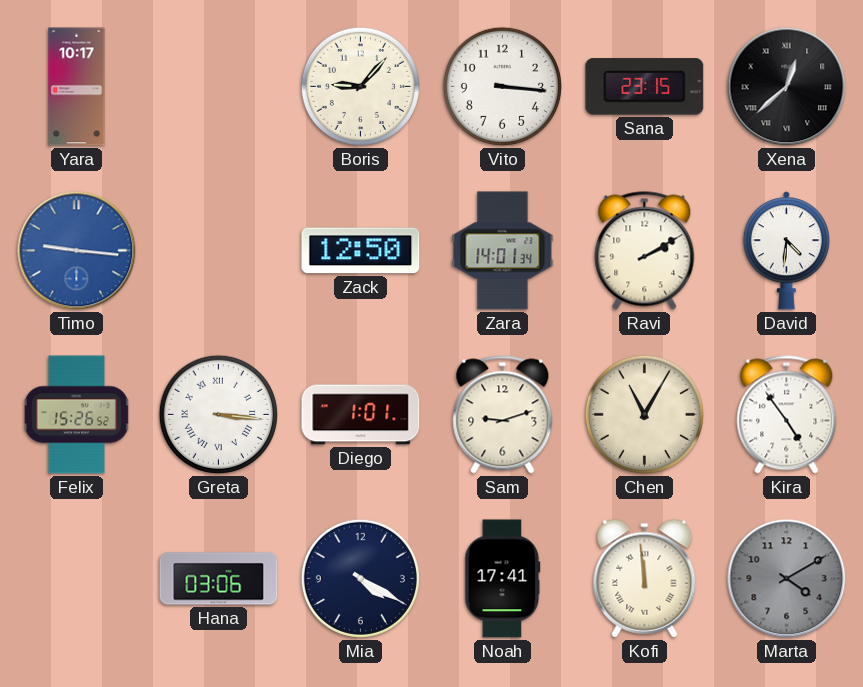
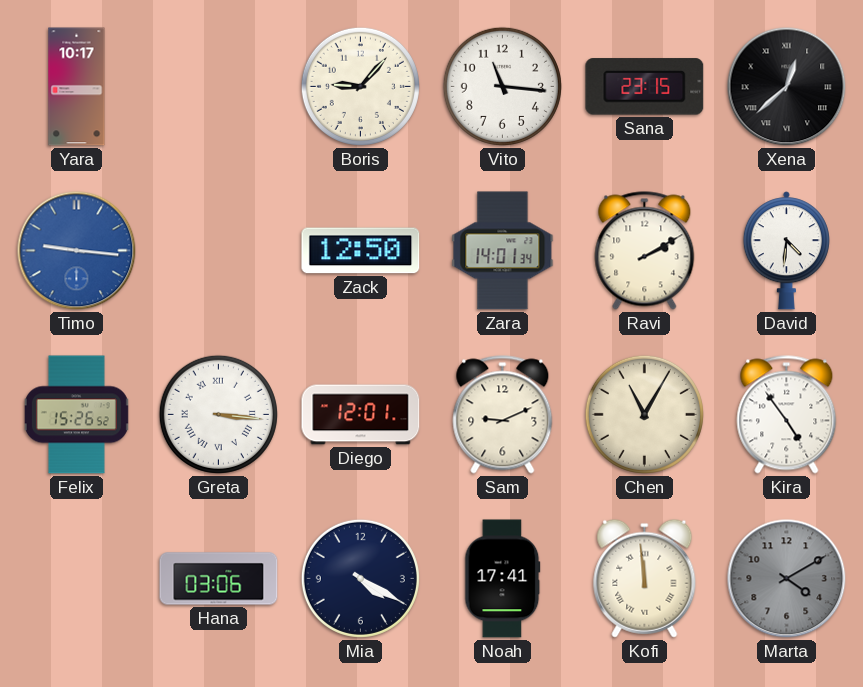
Vito: 3:16 -> 11:16 (502, 86)
Diego: 1:01 -> 12:01 (361, 415)
Sam: 9:12 -> 9:11 (503, 415)
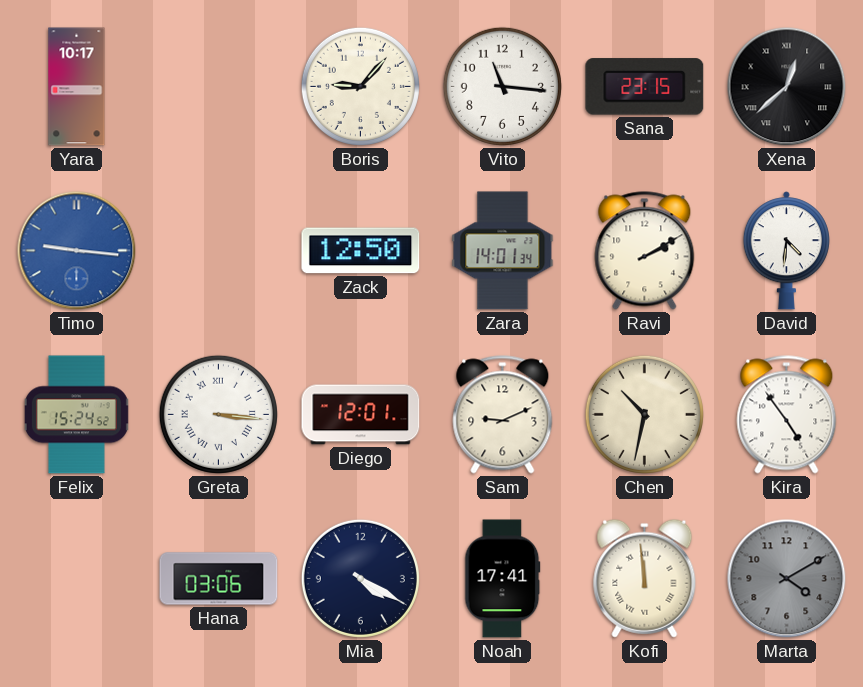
Felix: 15:26 -> 15:24 (76, 415)
Chen: 11:05 -> 10:32 (644, 414)
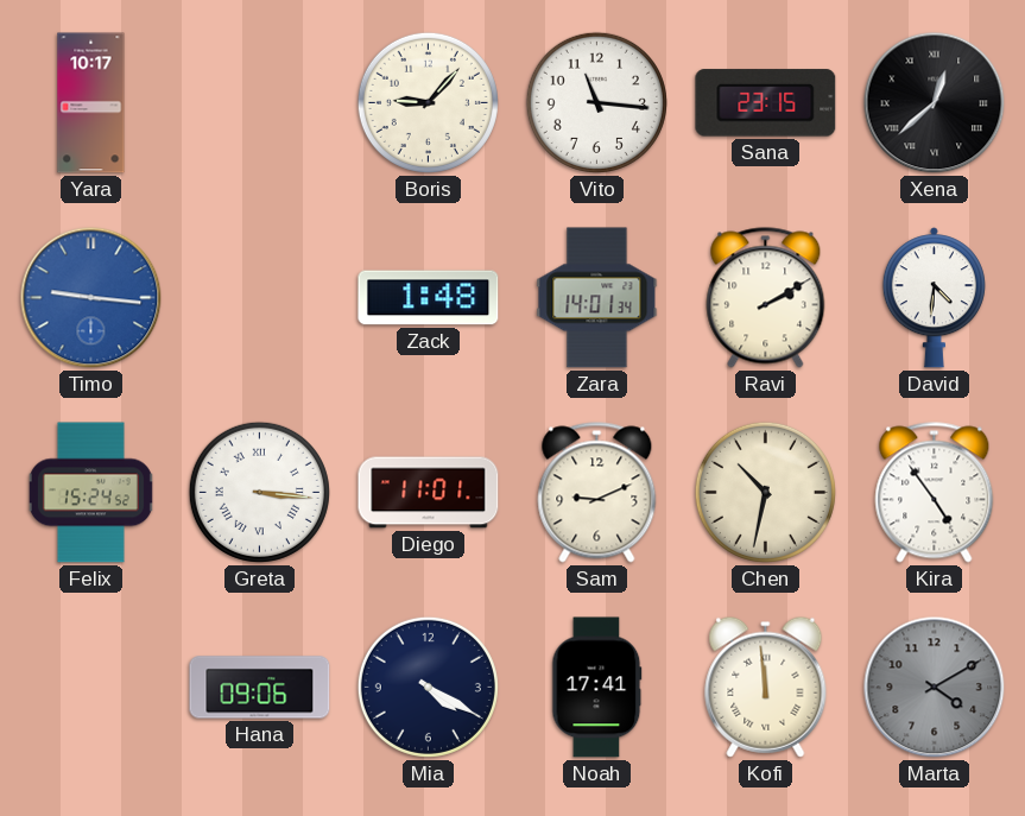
Zack: 12:50 -> 1:48 (429, 298)
Diego: 12:01 -> 11:01 (429, 493)
Hana: 03:06 -> 09:06 (260, 688)
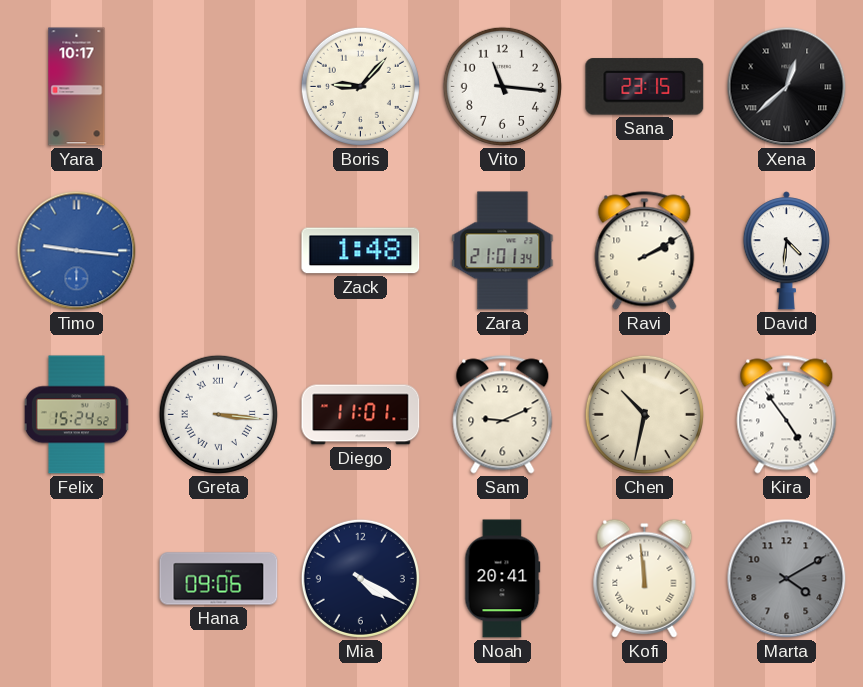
Zara: 14:01 -> 21:01 (503, 251)
Noah: 17:41 -> 20:41 (503, 579)
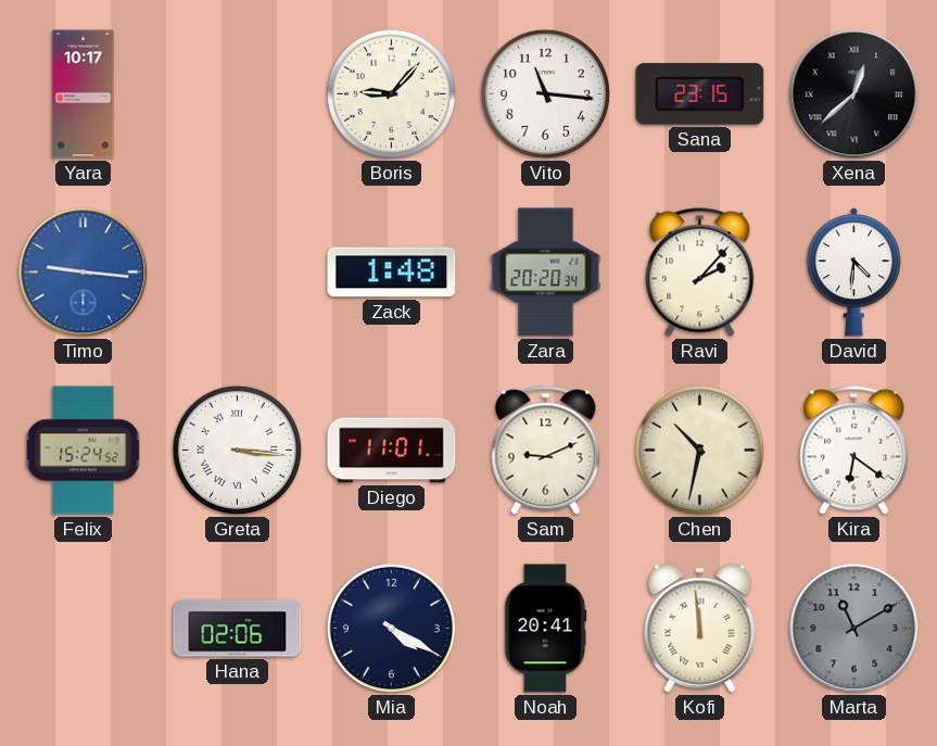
Zara: 21:01 -> 20:20 (546, 273)
Ravi: 2:10 -> 2:07 (700, 273)
Kira: 4:54 -> 6:21 (854, 451)
Hana: 09:06 -> 02:06 (238, 629)
Marta: 4:10 -> 11:10 (854, 629)
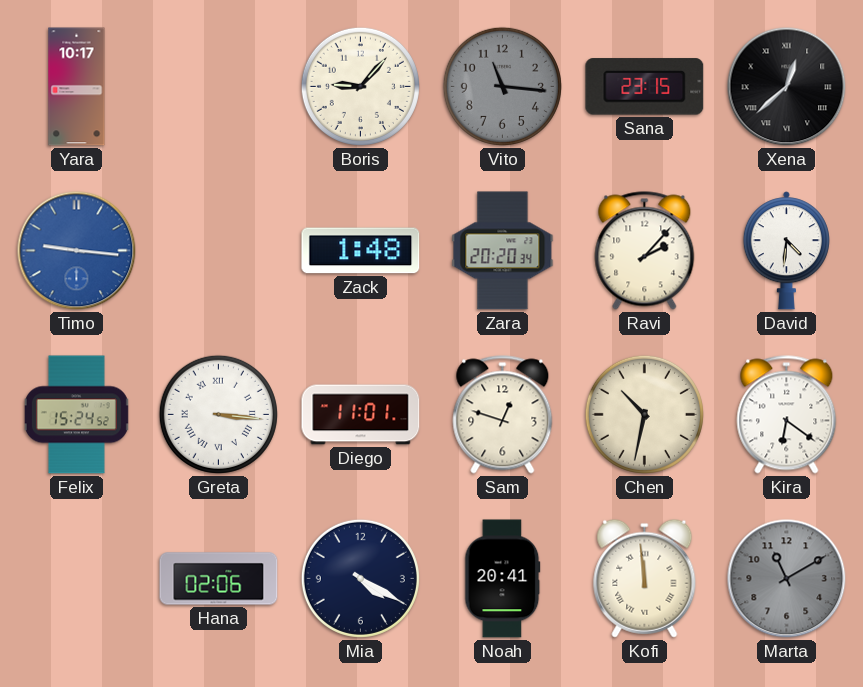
Vito dial: white -> grey (502, 86)
Sam: 9:11 -> 12:48 (503, 415)
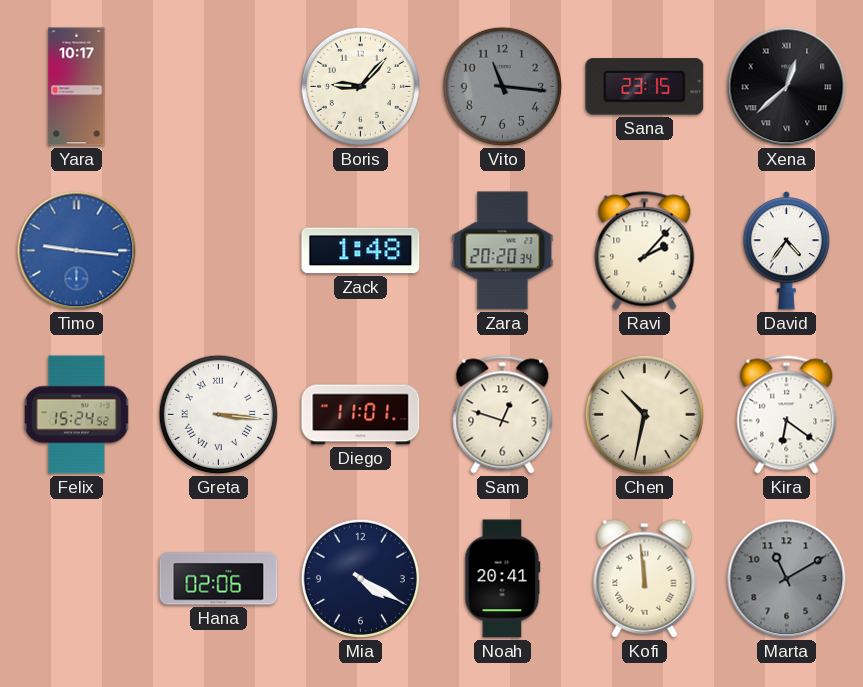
David: 4:31 -> 4:36 (786, 251)
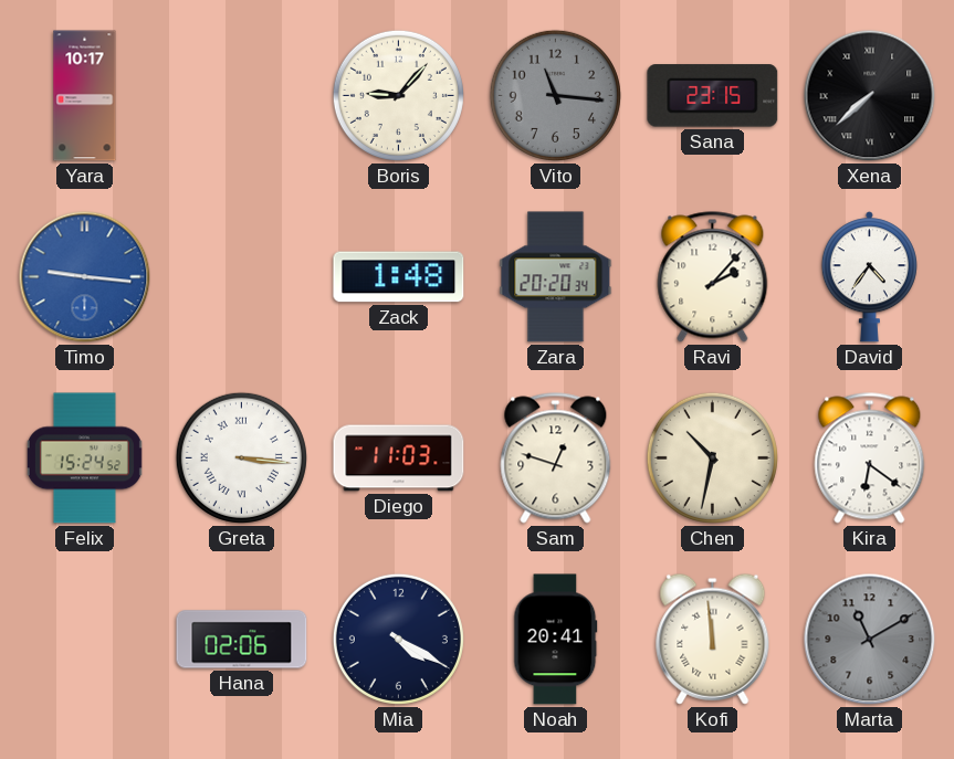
Xena: 12:38 -> 7:38 (870, 96)
Diego: 11:01 -> 11:03 (399, 458)
